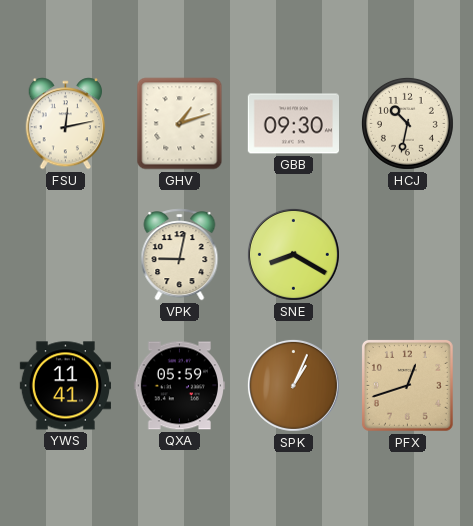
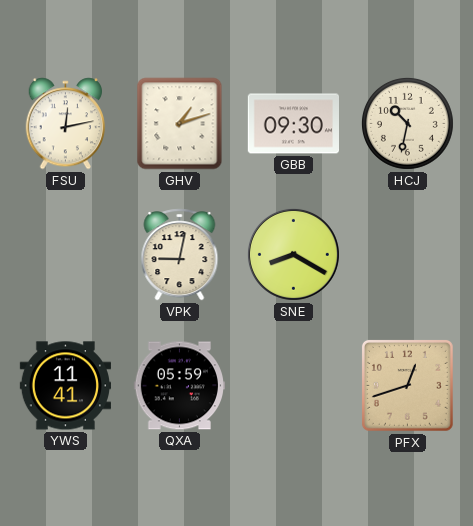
SPK: 1:04 -> none (293, 385)
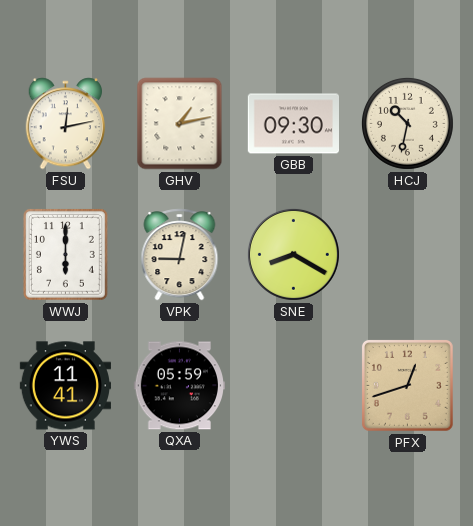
GHV: 1:12 -> 1:13 (180, 124)
WWJ: none -> 6:00 (65, 254)
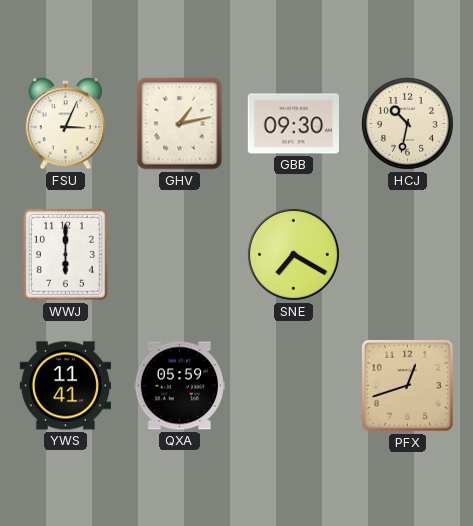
FSU: 12:13 -> 3:04 (66, 124)
VPK: 9:02 -> none (180, 255)
SNE: 8:20 -> 7:20 (293, 254)
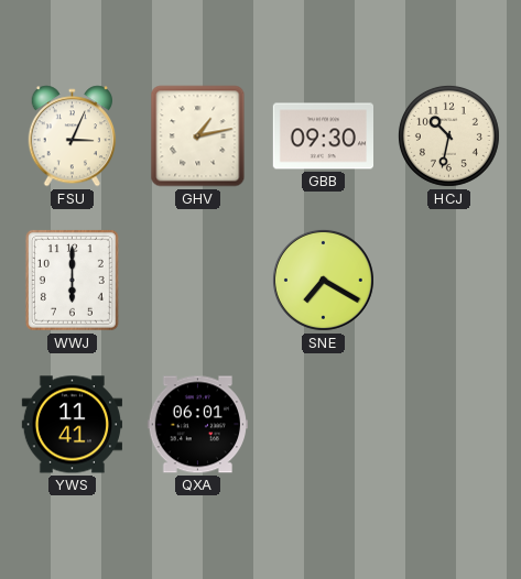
QXA: 05:59 -> 06:01 (197, 425)
PFX: 12:42 -> none (407, 385)
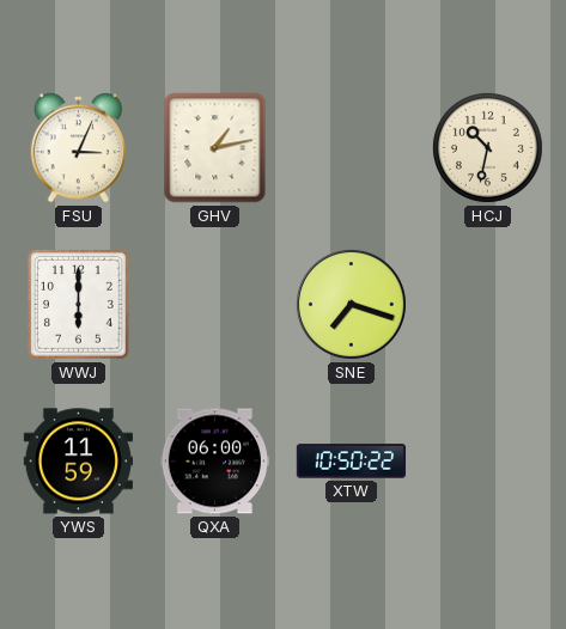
GBB: 09:30 -> none (323, 136)
SNE: 7:20 -> 7:18 (351, 304)
YWS: 11:41 -> 11:59 (78, 462)
QXA: 06:01 -> 06:00 (214, 462)
XTW: none -> 10:50 (352, 462)
